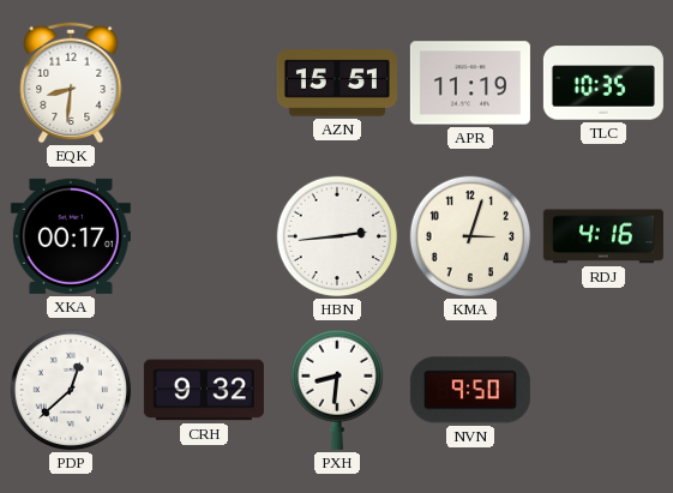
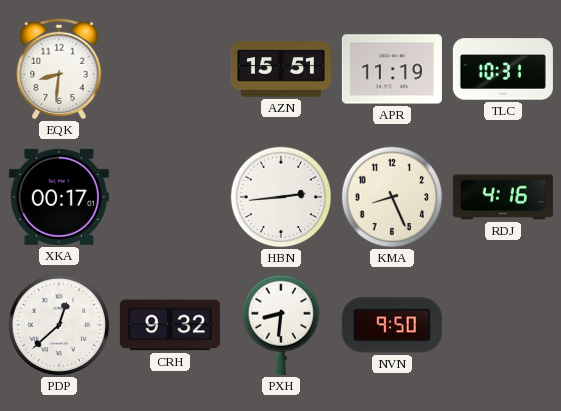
TLC: 10:35 -> 10:31 (503, 69)
KMA: 3:03 -> 8:26 (392, 197)
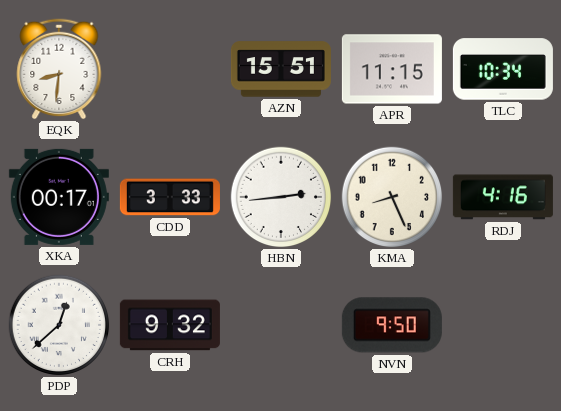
APR: 11:19 -> 11:15 (392, 69)
TLC: 10:31 -> 10:34 (503, 69)
CDD: none -> 3:33 (170, 197)
PXH: 8:31 -> none (280, 325)
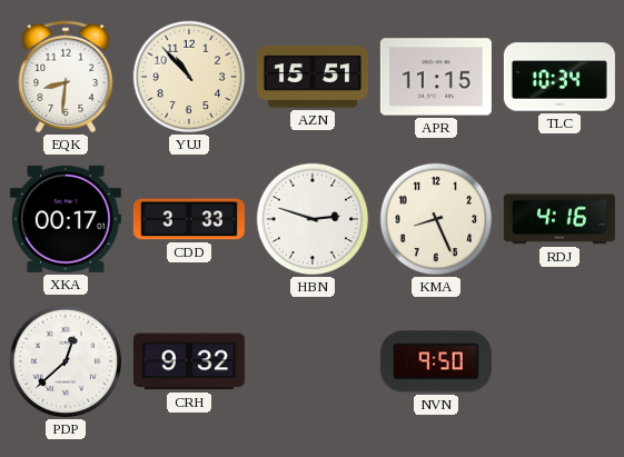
YUJ: none -> 10:53 (189, 77)
HBN: 2:44 -> 2:48 (313, 219)
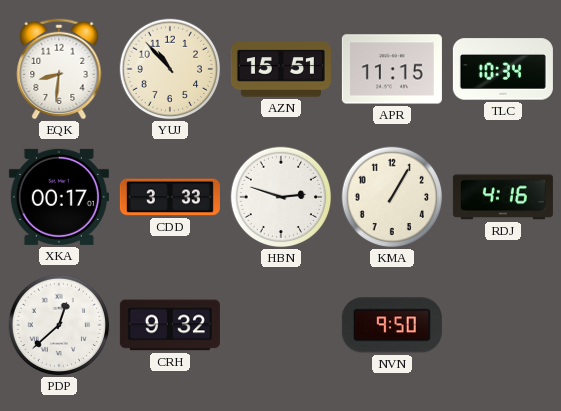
KMA: 8:26 -> 1:05 (392, 197)
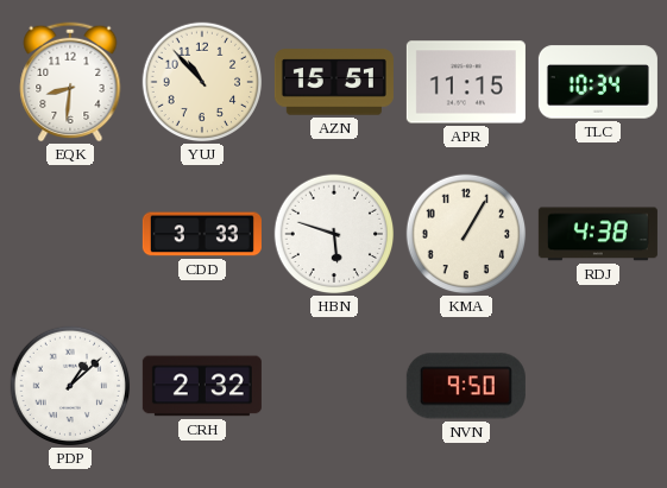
XKA: 00:17 -> none (59, 197)
HBN: 2:48 -> 5:48 (334, 234)
RDJ: 4:16 -> 4:38 (598, 234)
PDP: 12:38 -> 1:08 (70, 386)
CRH: 9:32 -> 2:32 (202, 386)
